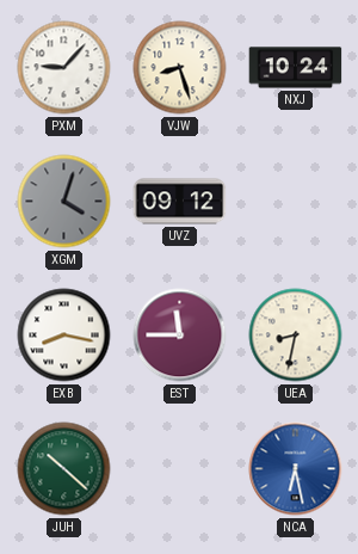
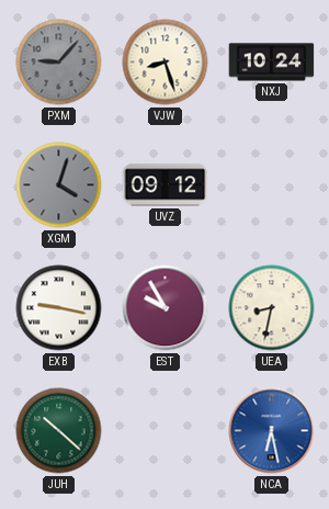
PXM dial: white -> grey (59, 63)
EXB: 8:17 -> 9:17 (59, 308)
EST: 11:45 -> 9:55 (166, 308)
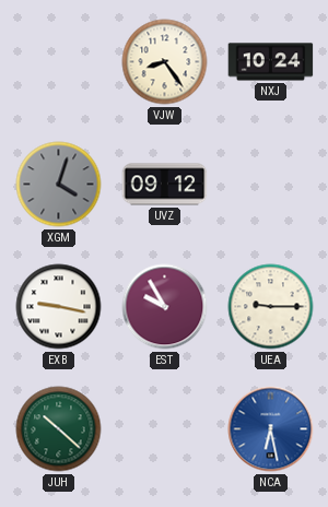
PXM: 9:07 -> none (59, 63)
VJW: 8:27 -> 8:24 (165, 62)
UEA: 8:32 -> 9:15 (271, 307)
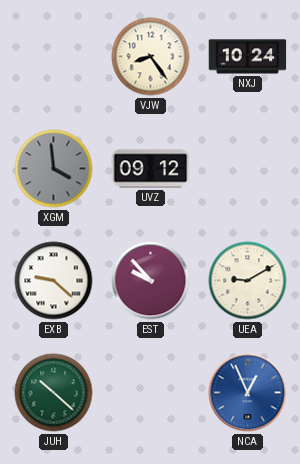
XGM: 4:03 -> 3:59 (54, 169)
EXB: 9:17 -> 9:22 (54, 281)
EST: 9:55 -> 9:53 (151, 281)
UEA: 9:15 -> 9:10 (248, 281)
NCA: 6:28 -> 12:56 (248, 393)
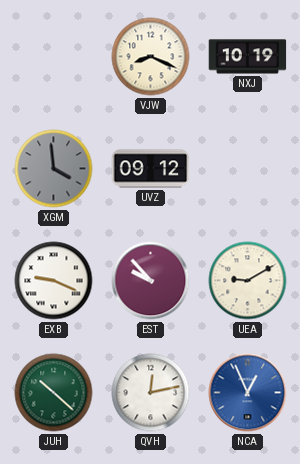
VJW: 8:24 -> 8:19 (151, 57)
NXJ: 10:24 -> 10:19 (248, 57)
EXB: 9:22 -> 9:19 (54, 281)
QVH: none -> 12:13 (151, 393)
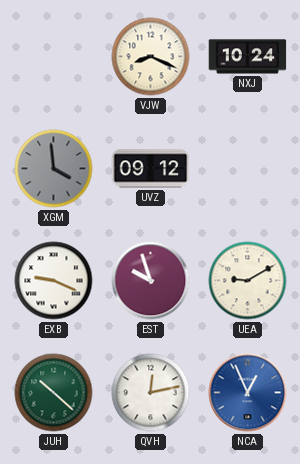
NXJ: 10:19 -> 10:24 (248, 57)
EST: 9:53 -> 9:57 (151, 281)
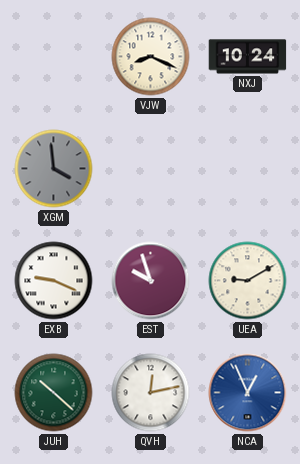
UVZ: 09:12 -> none (151, 169)
